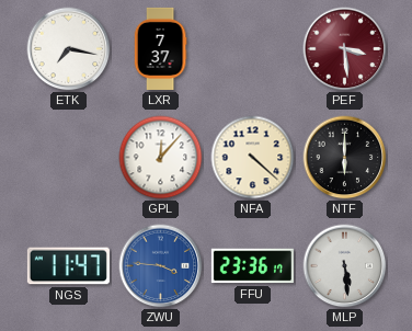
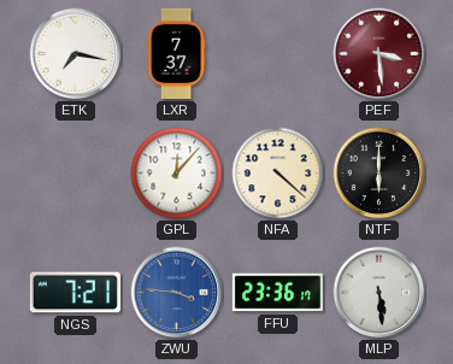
NGS: 11:47 -> 7:21 (75, 293)
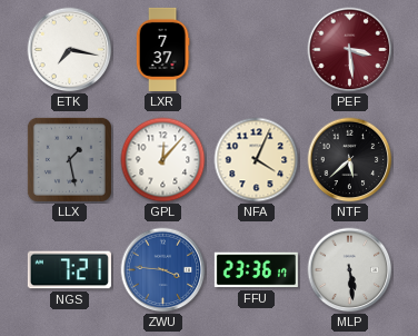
LLX: none -> 1:28 (69, 159)
NFA: 4:22 -> 4:04 (257, 160)
NTF: 6:00 -> 5:38 (350, 160)
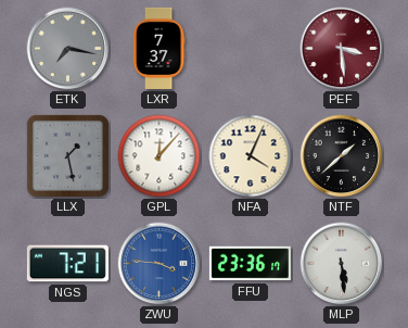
ETK dial: white -> grey (68, 49)
NTF: 5:38 -> 1:38 (342, 156)
